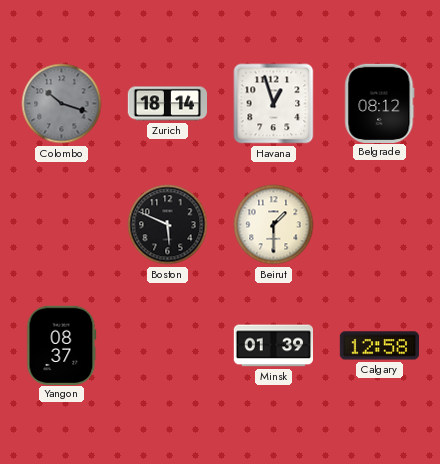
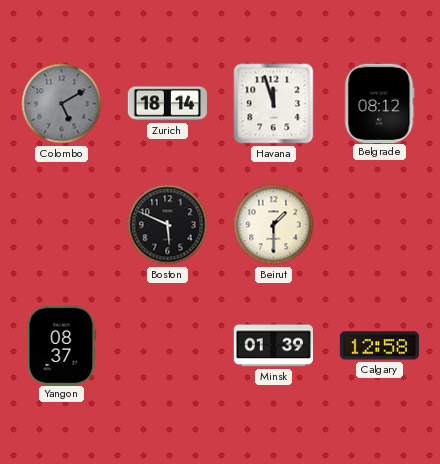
Colombo: 10:18 -> 5:10 (62, 104)
Havana: 12:57 -> 11:57 (274, 104)
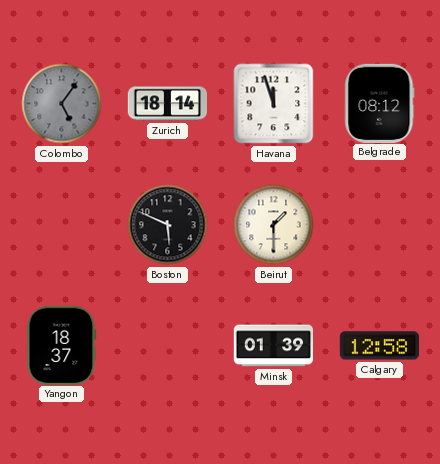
Colombo: 5:10 -> 5:06 (62, 104)
Yangon: 08:37 -> 18:37 (62, 345)
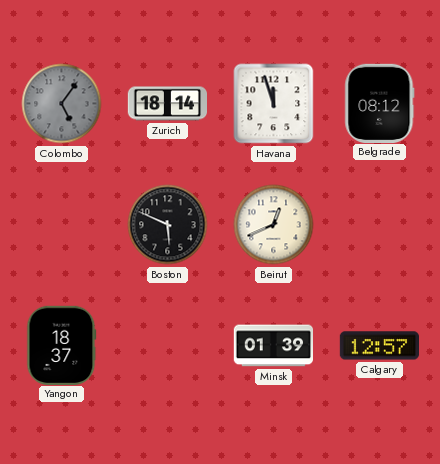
Beirut: 1:30 -> 12:41 (274, 225)
Calgary: 12:58 -> 12:57 (379, 346)
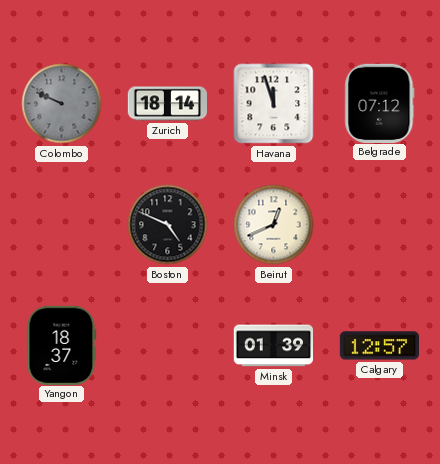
Colombo: 5:06 -> 9:49 (62, 104)
Belgrade: 08:12 -> 07:12 (380, 103)
Boston: 5:49 -> 4:49 (168, 225)
